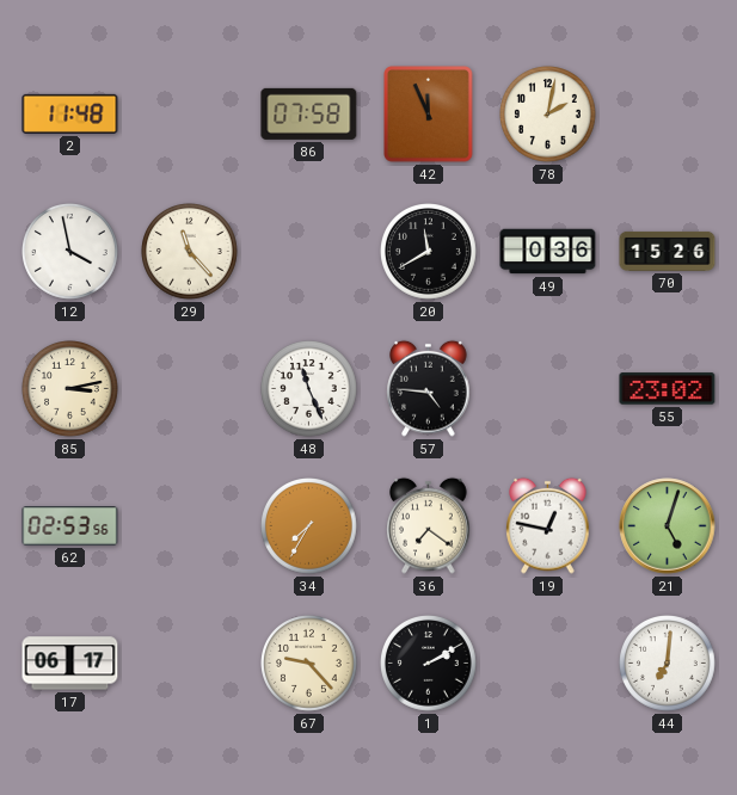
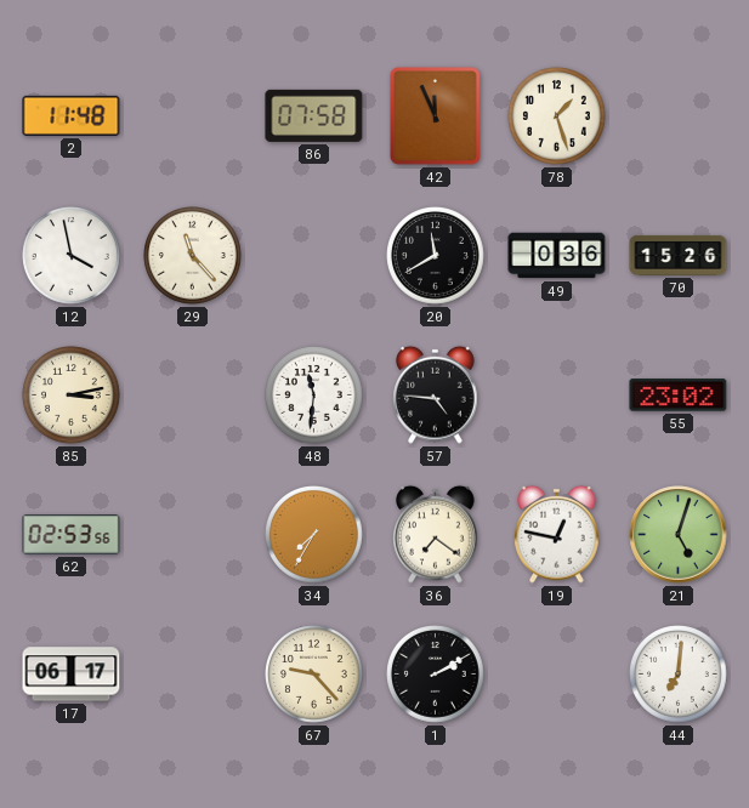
78: 2:02 -> 1:27 (557, 116)
48: 11:26 -> 11:31 (314, 396)
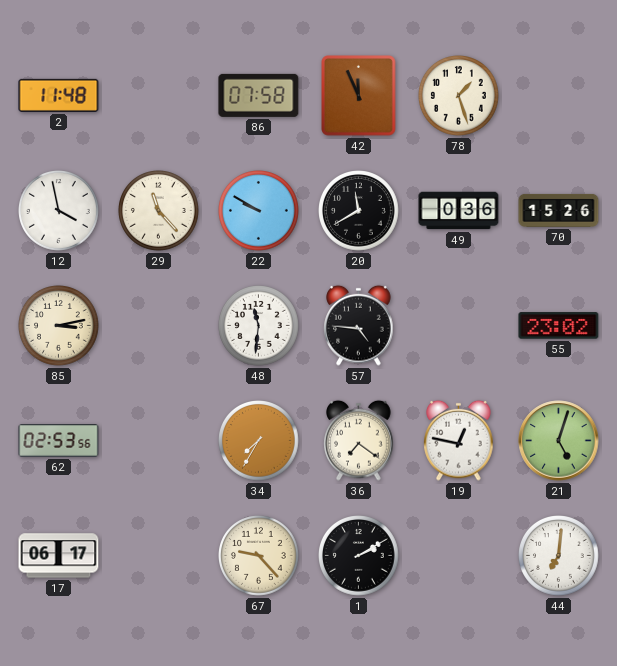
22: none -> 9:50 (259, 211)
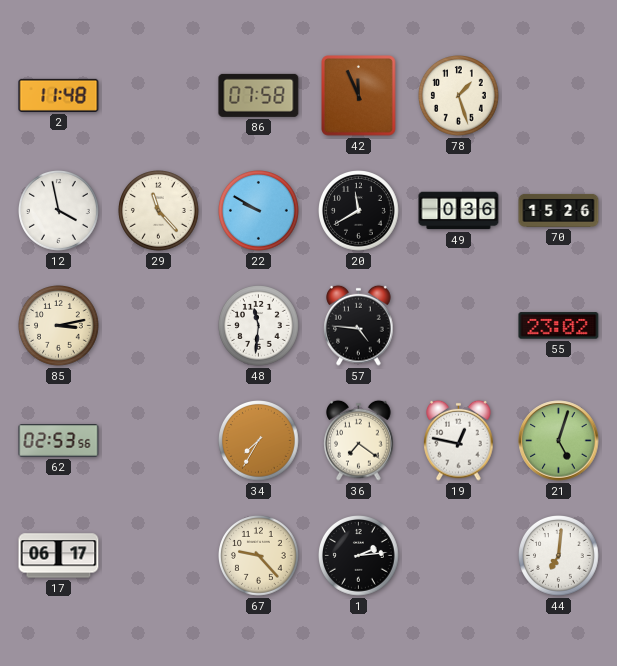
1: 2:10 -> 2:14 (359, 556)
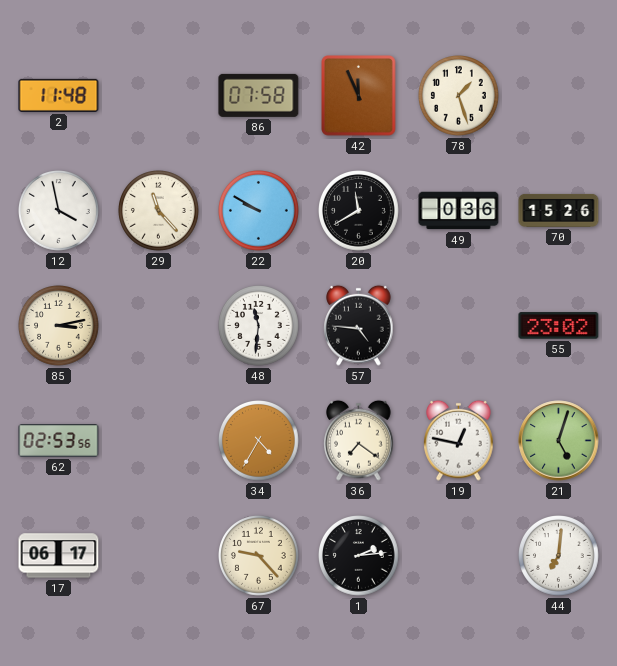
34: 7:35 -> 4:35 (259, 441)
